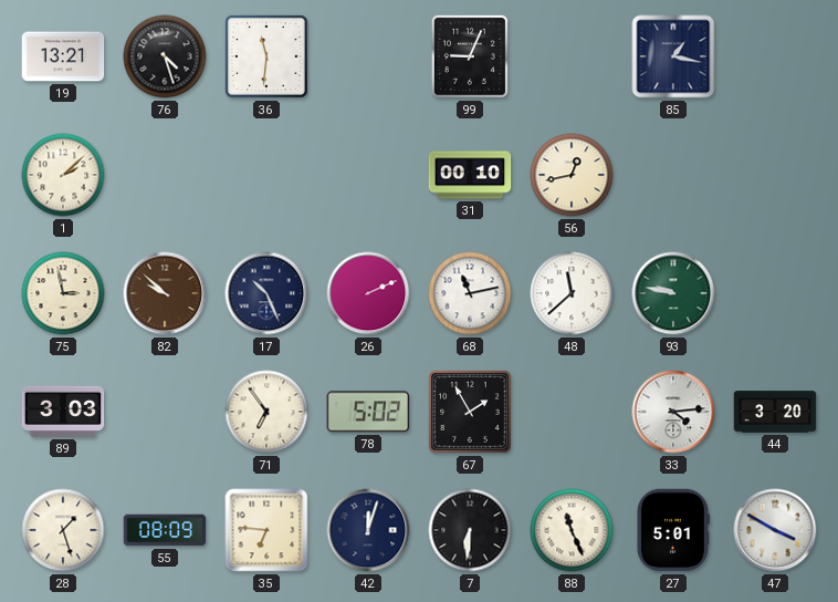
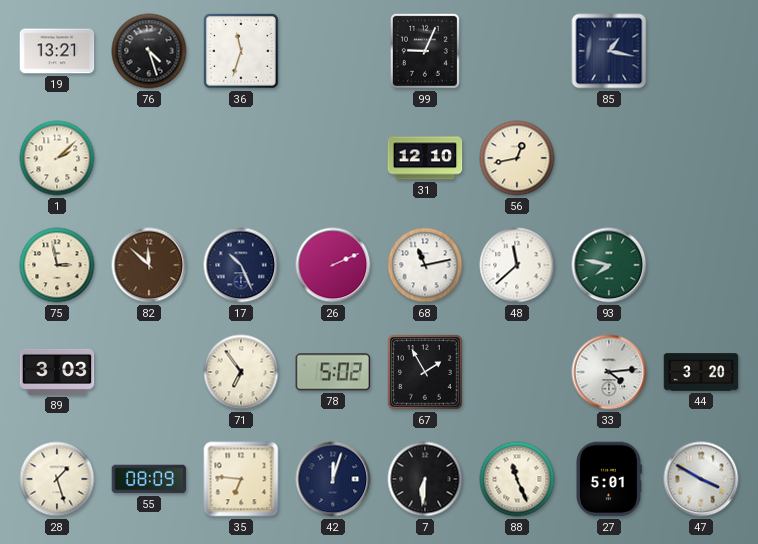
36: 11:31 -> 11:33 (241, 51)
31: 00:10 -> 12:10 (425, 158)
82: 9:52 -> 11:52 (149, 265)
93: 9:47 -> 7:47 (609, 265)
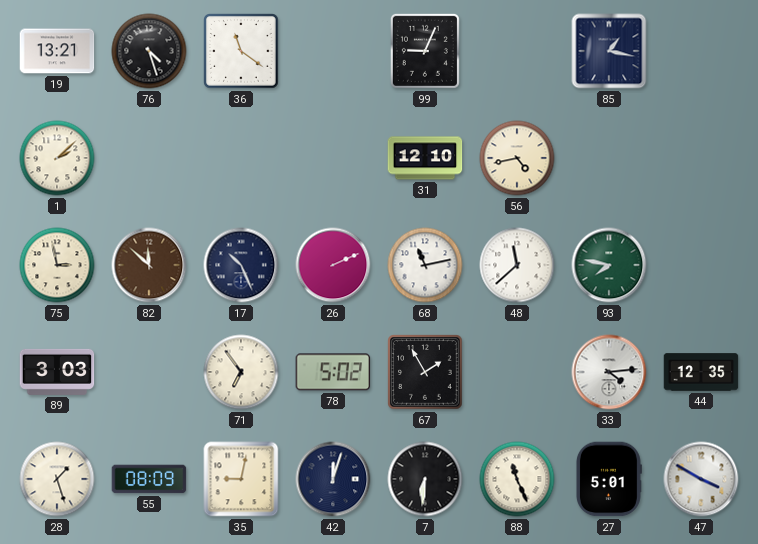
36: 11:33 -> 11:21 (241, 51)
56: 12:43 -> 4:43 (517, 158)
44: 3:20 -> 12:35 (701, 372)
35: 6:46 -> 9:02 (241, 479)
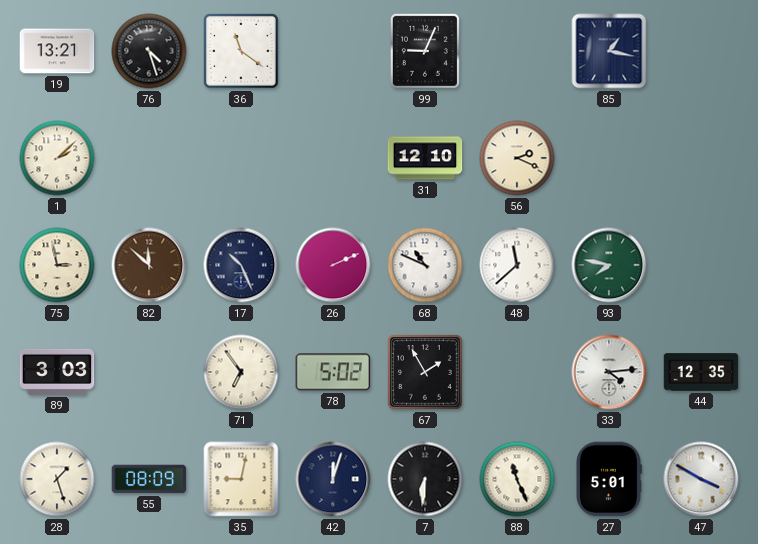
56: 4:43 -> 2:19 (517, 158)
68: 11:13 -> 10:49 (425, 265)
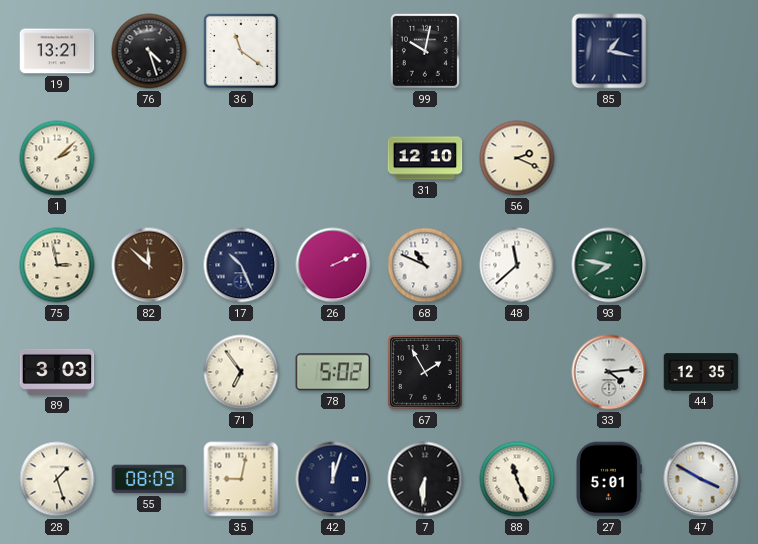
99: 9:04 -> 10:02 (425, 51)
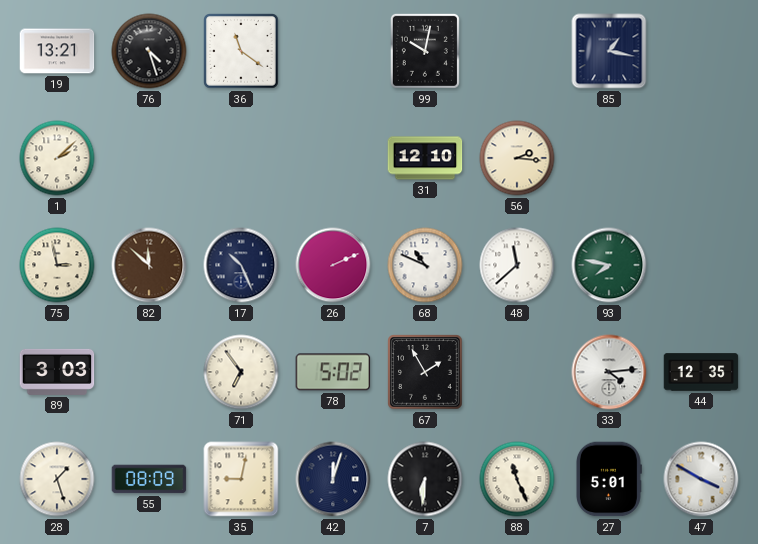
56: 2:19 -> 2:16 (517, 158)
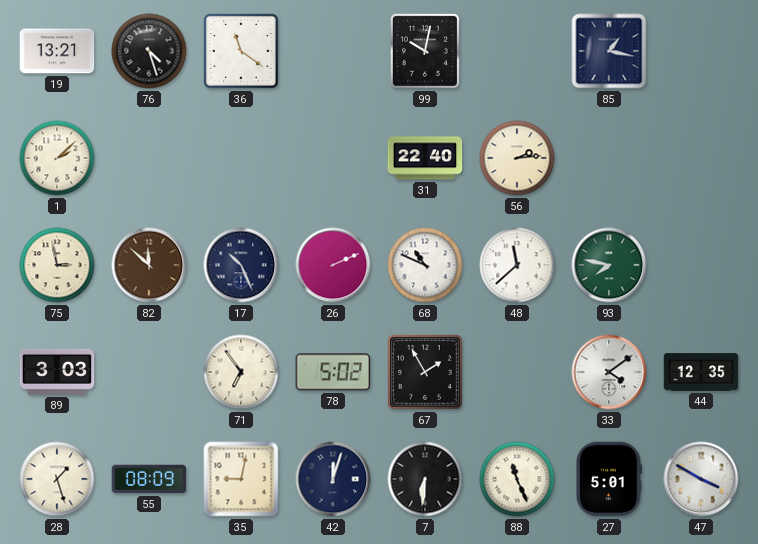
31: 12:10 -> 22:40 (425, 158)
56: 2:16 -> 2:14 (517, 158)
33: 4:14 -> 4:09 (609, 372)
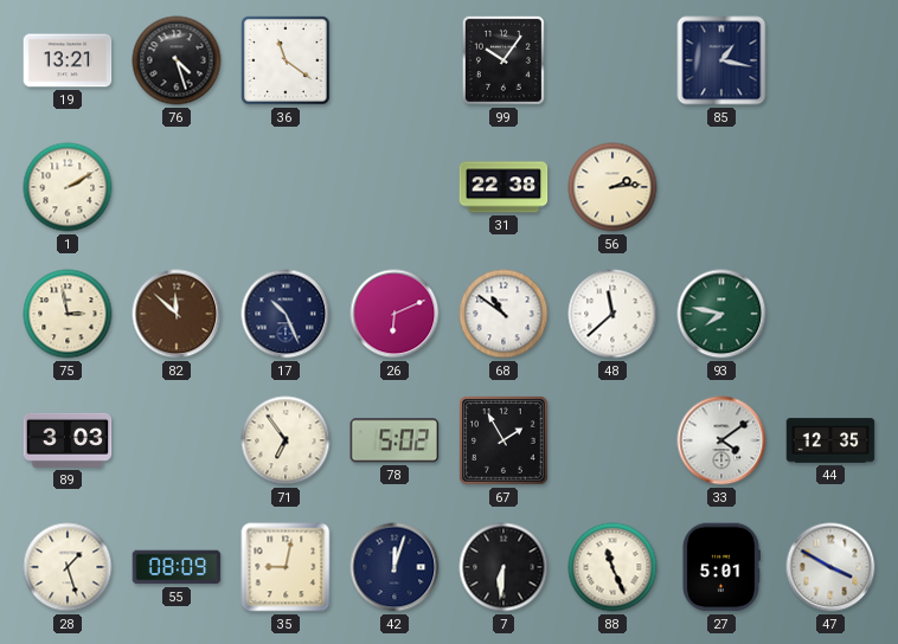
99: 10:02 -> 10:06 (503, 60)
1: 2:08 -> 2:10 (68, 187)
31: 22:40 -> 22:38 (503, 187)
26: 2:11 -> 6:11 (395, 314)
68: 10:49 -> 10:51 (503, 314)
